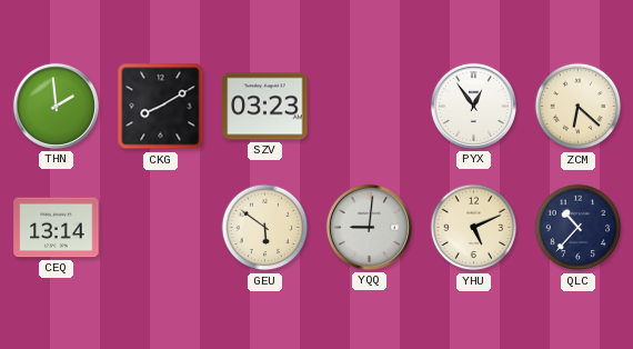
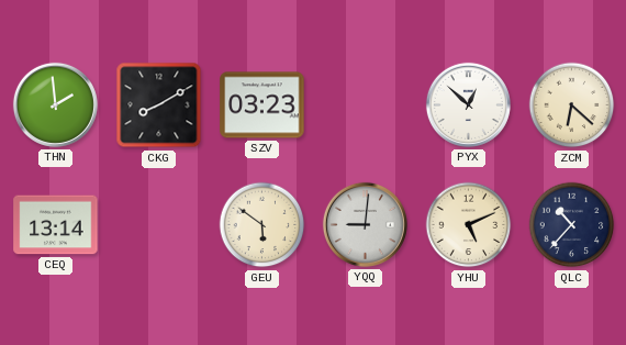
PYX: 12:54 -> 12:52 (468, 104)
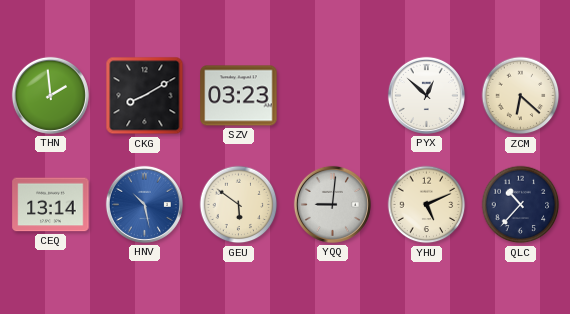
HNV: none -> 10:28 (144, 204)
